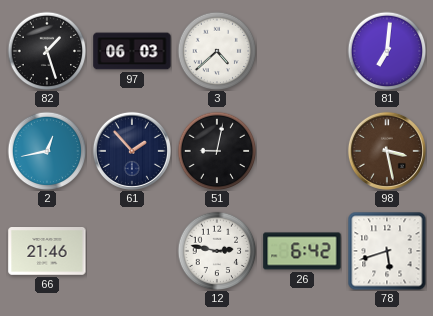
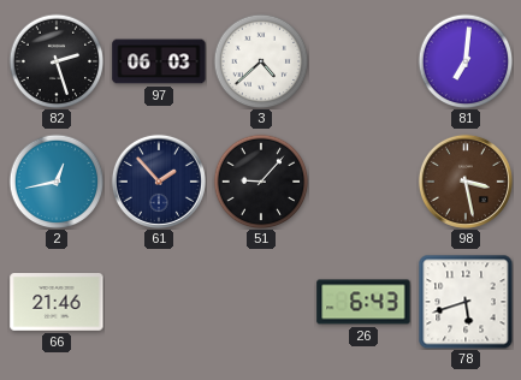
82: 1:27 -> 2:27 (57, 61)
51: 9:02 -> 9:07 (261, 182)
12: 2:47 -> none (217, 251)
26: 6:42 -> 6:43 (363, 302)
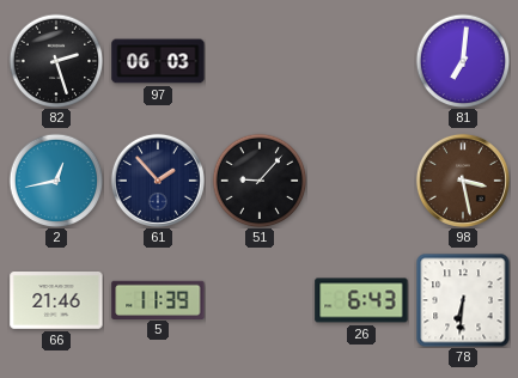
3: 4:38 -> none (261, 61)
5: none -> 11:39 (158, 299)
78: 5:42 -> 6:31 (463, 300)
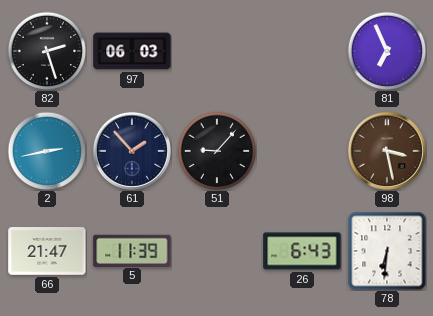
81: 7:01 -> 6:56 (387, 51)
2: 12:43 -> 2:43 (47, 151)
66: 21:46 -> 21:47 (47, 252)
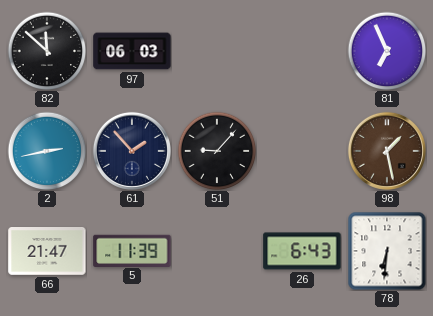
82: 2:27 -> 11:52 (47, 51)
98: 3:28 -> 1:28 (387, 151)
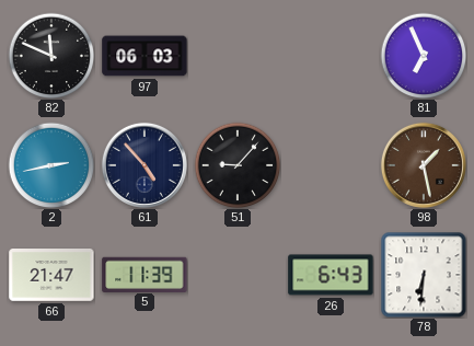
82: 11:52 -> 11:49 (51, 56)
61: 1:53 -> 4:53 (144, 165)
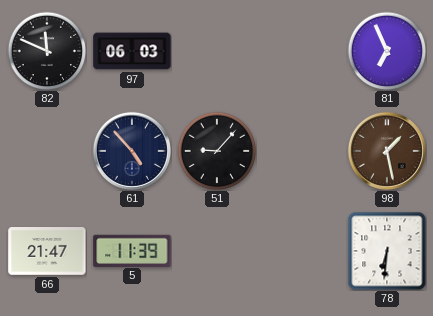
2: 2:43 -> none (51, 165)
26: 6:43 -> none (331, 275)
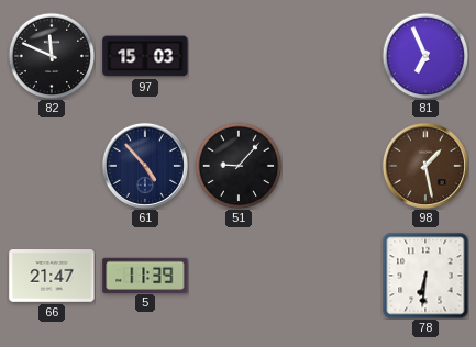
97: 06:03 -> 15:03 (145, 56)
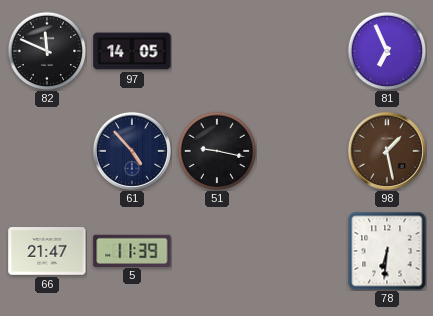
97: 15:03 -> 14:05 (132, 51)
51: 9:07 -> 9:17 (217, 151)
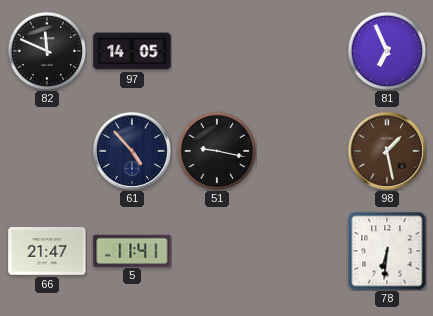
5: 11:39 -> 11:41 (132, 250)
